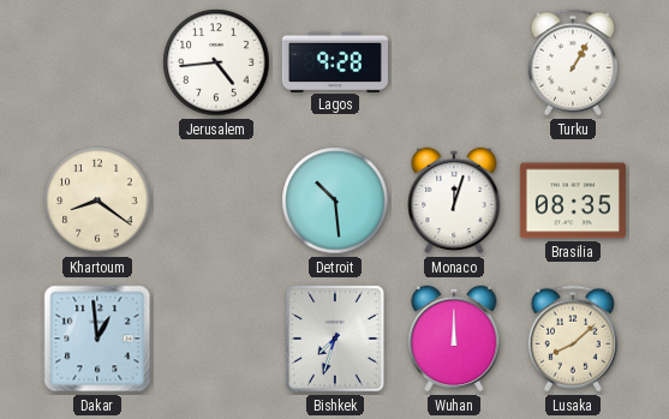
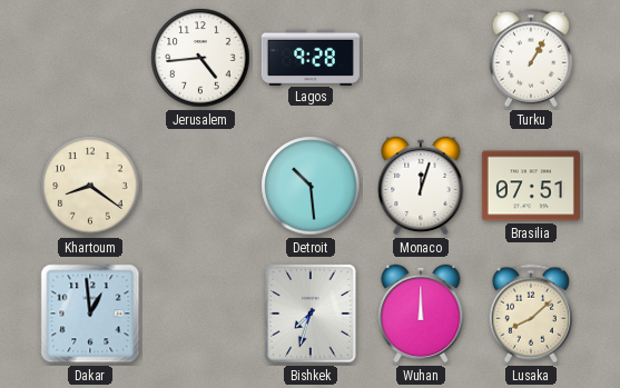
Brasilia: 08:35 -> 07:51 (531, 186)
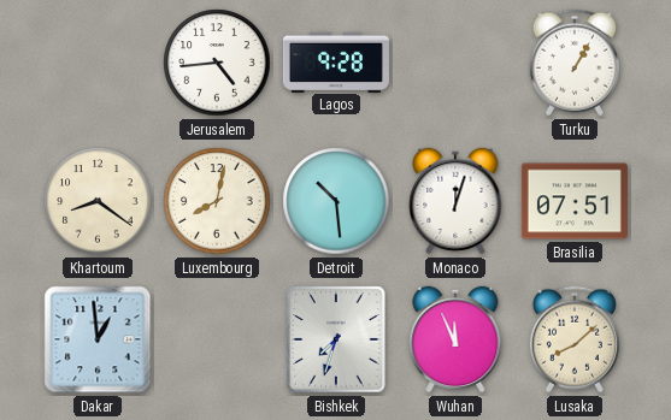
Luxembourg: none -> 8:02 (217, 201)
Wuhan: 12:00 -> 11:56 (455, 339)
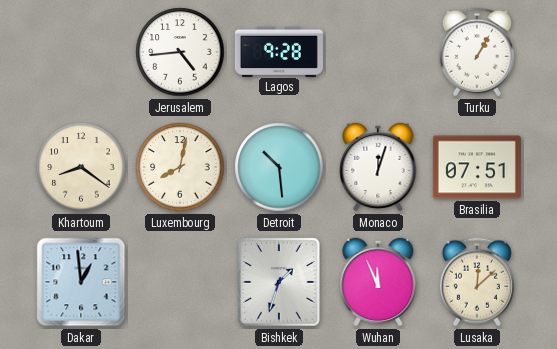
Bishkek: 7:33 -> 1:33 (279, 282)
Lusaka: 8:08 -> 12:08 (477, 282)
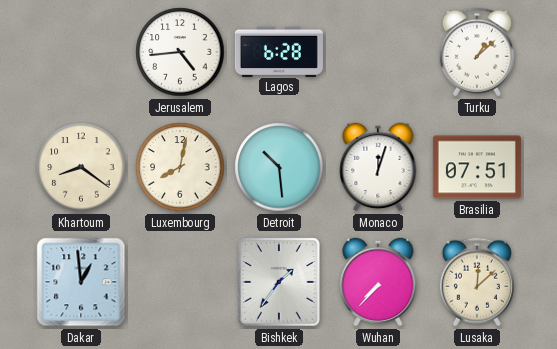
Lagos: 9:28 -> 6:28 (279, 51)
Turku: 1:05 -> 1:08 (477, 52)
Bishkek: 1:33 -> 1:36 (279, 282)
Wuhan: 11:56 -> 7:37 (378, 282)
